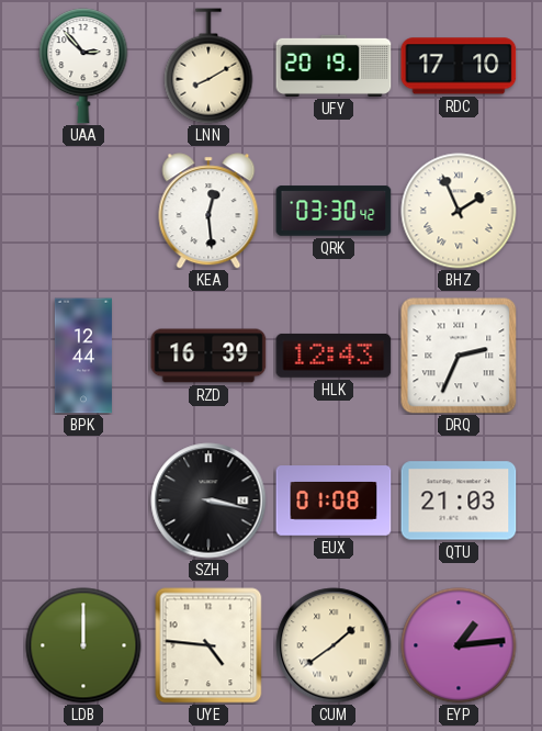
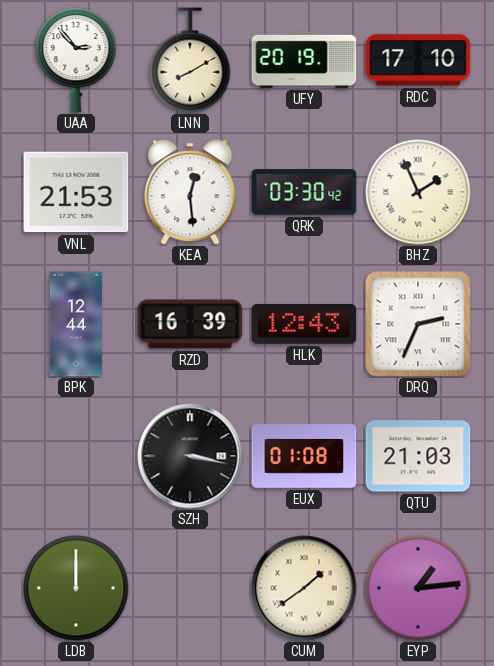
VNL: none -> 21:53 (76, 192)
UYE: 4:46 -> none (208, 645)
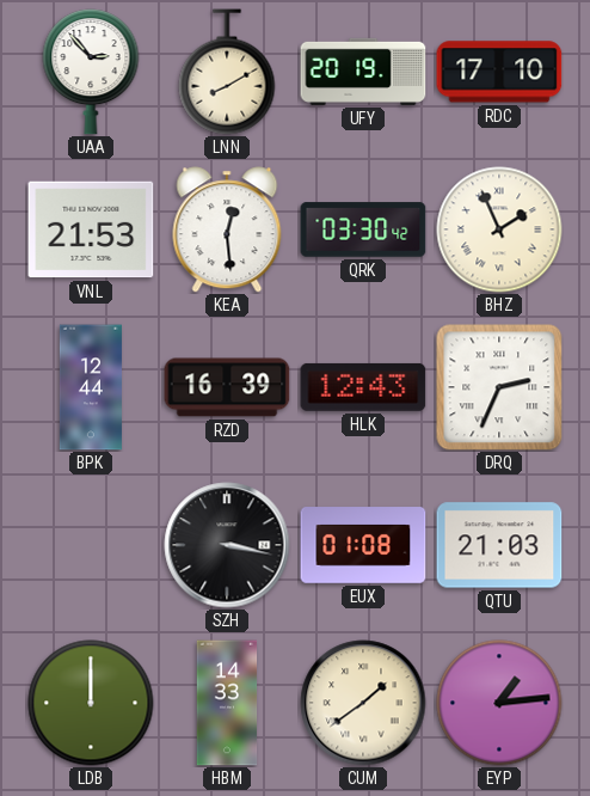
HBM: none -> 14:33 (227, 703)
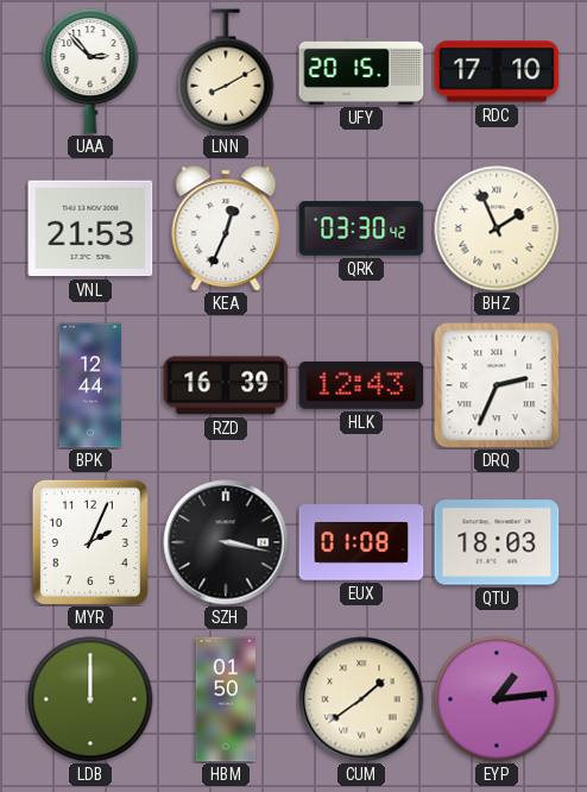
UFY: 20:19 -> 20:15 (361, 71)
KEA: 12:29 -> 12:34 (226, 228)
MYR: none -> 2:04 (90, 542)
QTU: 21:03 -> 18:03 (497, 542)
HBM: 14:33 -> 01:50 (226, 699)
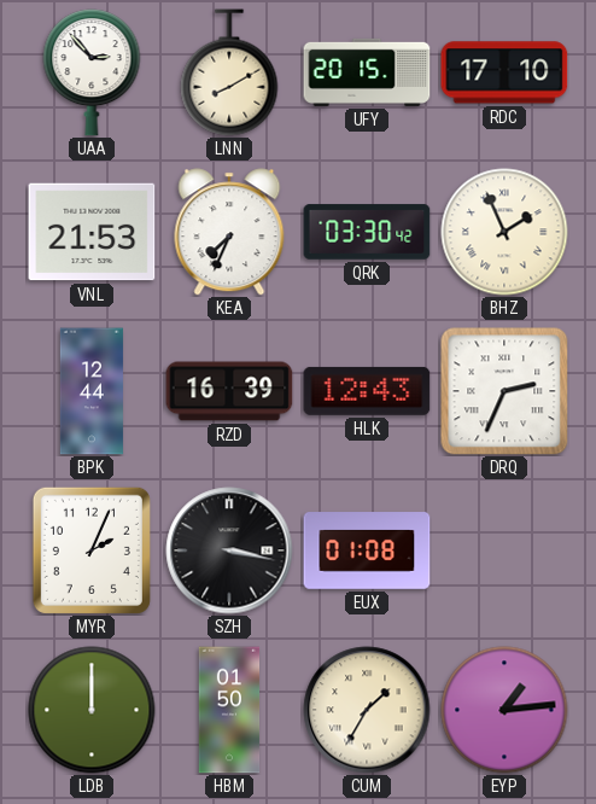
KEA: 12:34 -> 7:34 (229, 232)
QTU: 18:03 -> none (497, 542)
CUM: 1:39 -> 1:35 (367, 710)
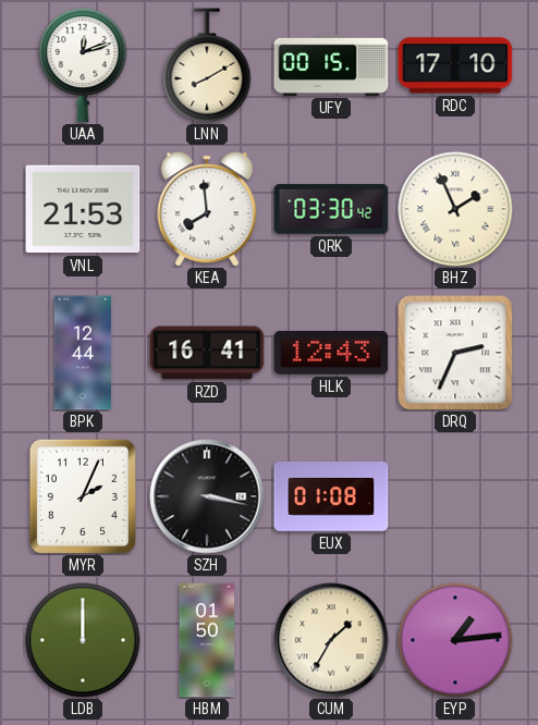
UAA: 2:53 -> 12:12 (83, 65)
UFY: 20:15 -> 00:15 (331, 65)
KEA: 7:34 -> 7:59 (207, 209)
RZD: 16:39 -> 16:41 (207, 353)
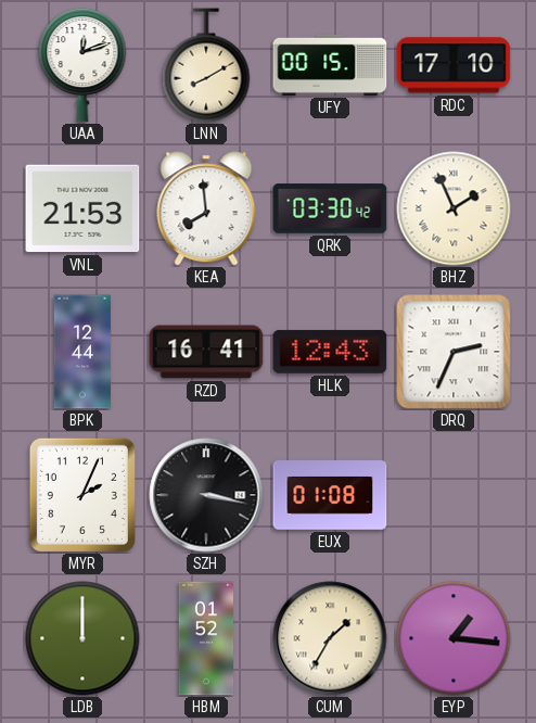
HBM: 01:50 -> 01:52 (206, 638)
EYP: 1:14 -> 1:16 (454, 638)
